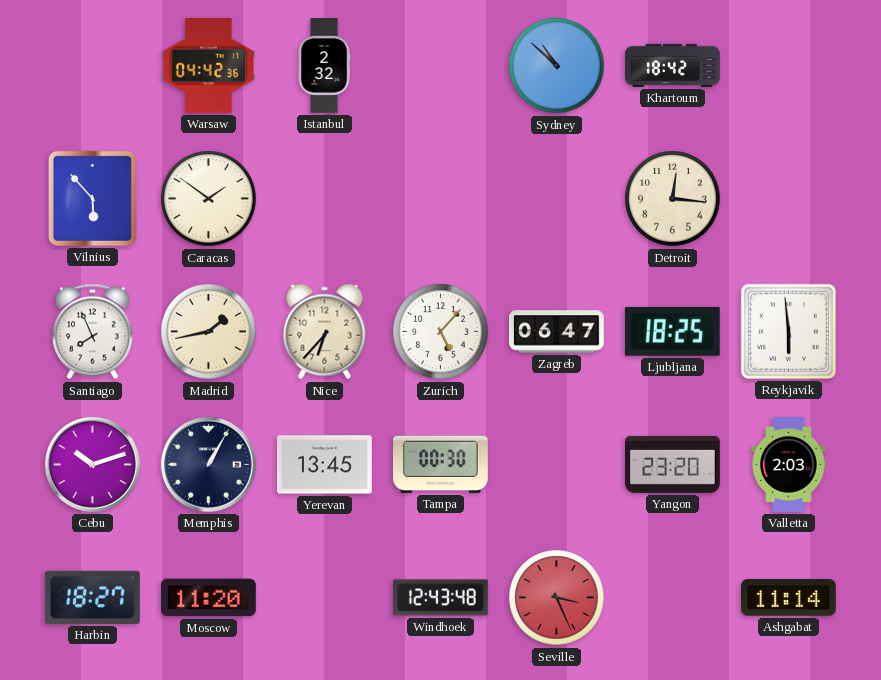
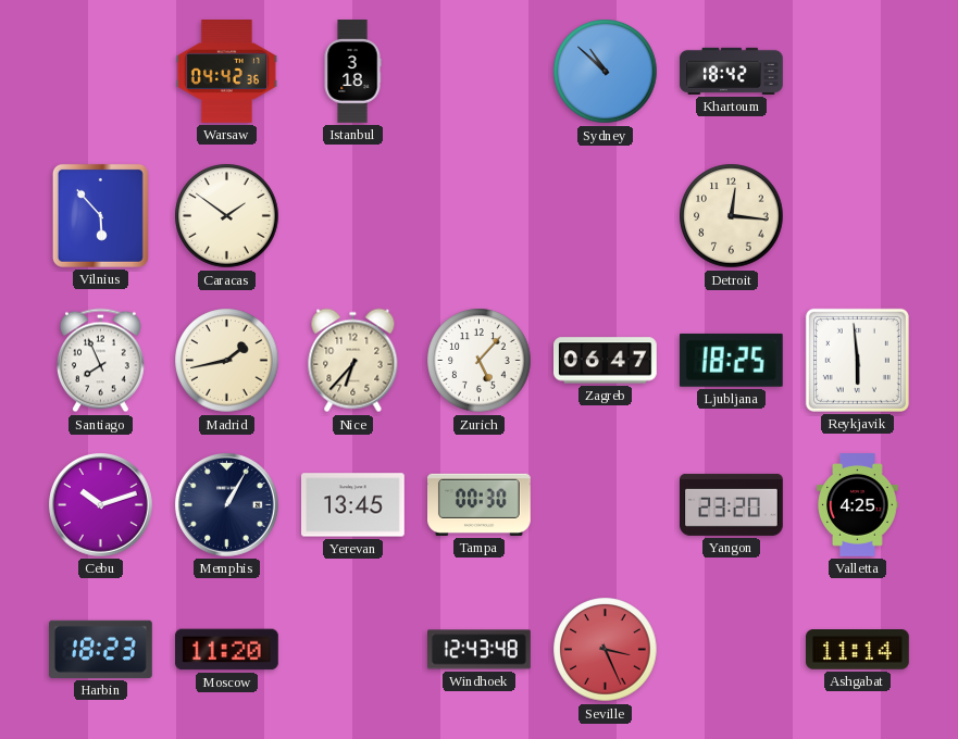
Istanbul: 2:32 -> 3:18 (352, 72)
Valletta: 2:03 -> 4:25 (858, 505)
Harbin: 18:27 -> 18:23 (101, 649)
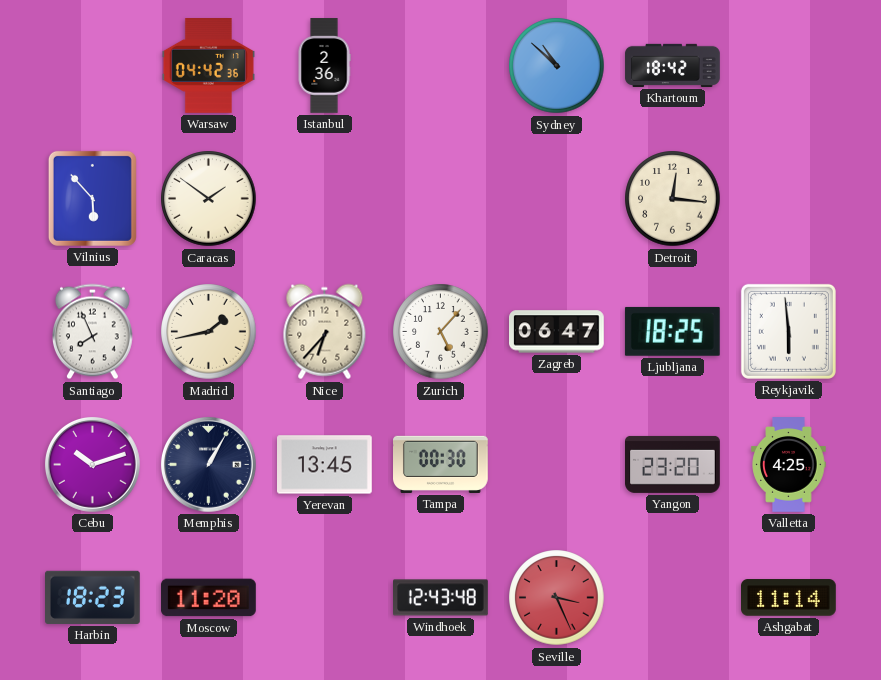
Istanbul: 3:18 -> 2:36 (324, 66)
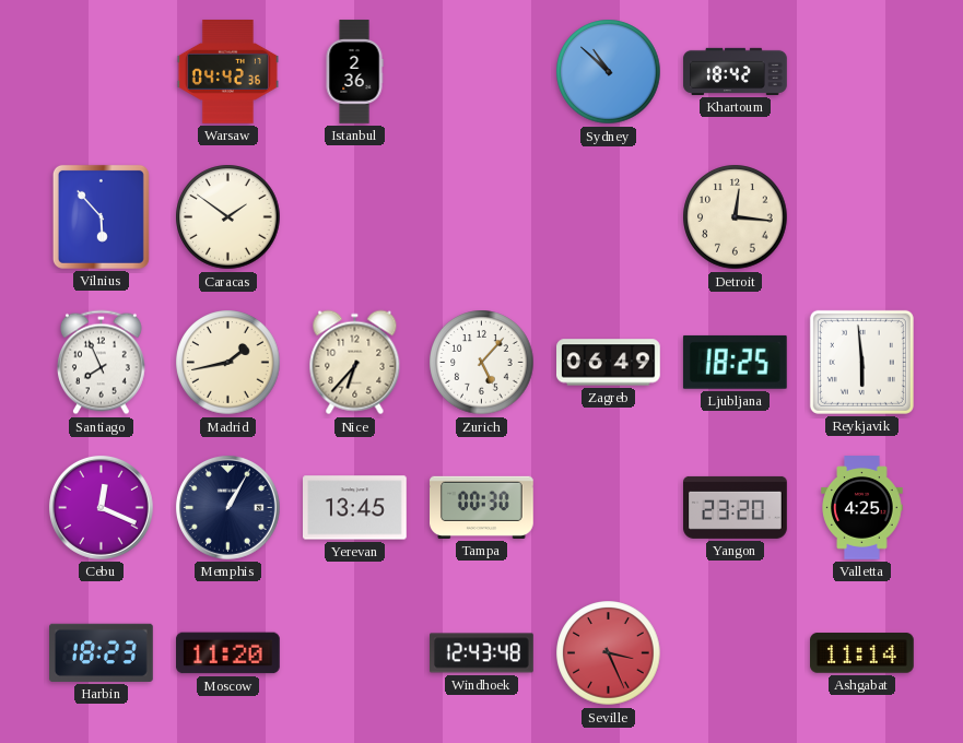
Zagreb: 06:47 -> 06:49 (609, 363)
Cebu: 10:12 -> 12:19 (101, 507)
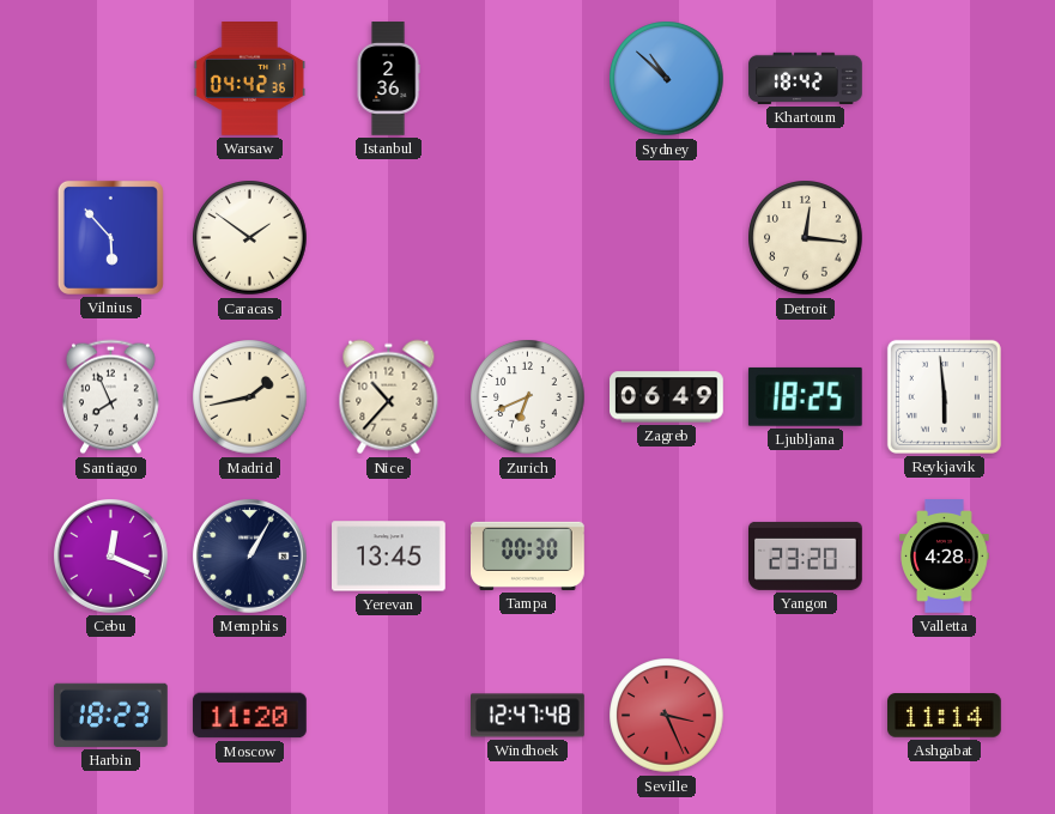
Nice: 6:37 -> 10:37 (389, 397)
Zurich: 5:07 -> 6:41 (528, 397)
Valletta: 4:25 -> 4:28 (945, 557)
Windhoek: 12:43 -> 12:47 (528, 716)
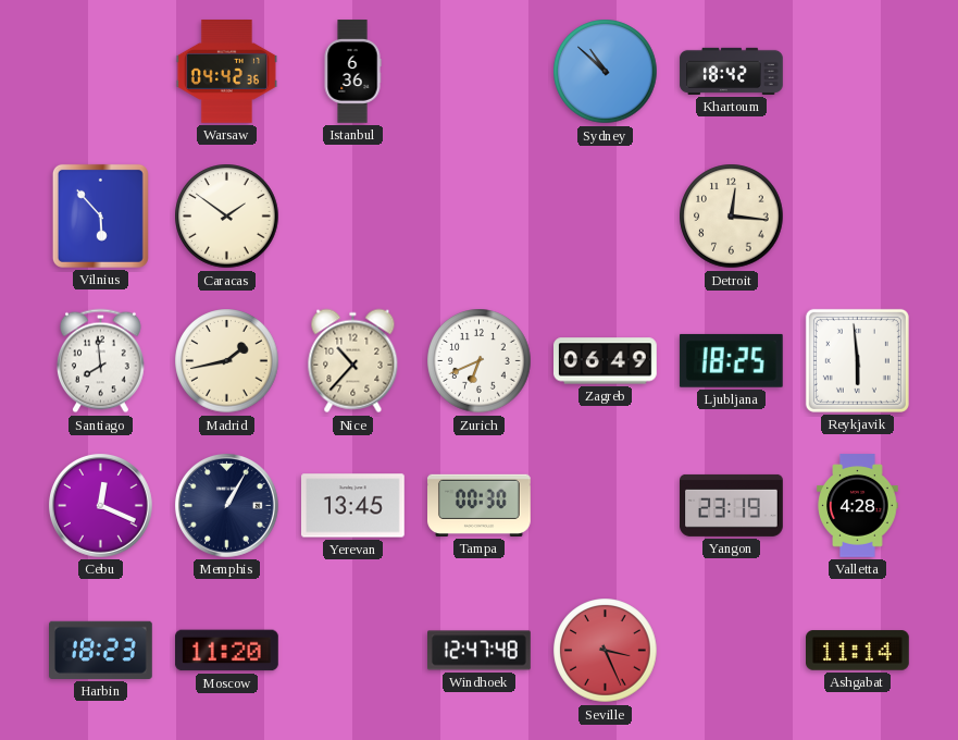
Istanbul: 2:36 -> 6:36 (352, 72)
Santiago: 7:56 -> 7:59 (100, 361)
Yangon: 23:20 -> 23:19 (732, 505)
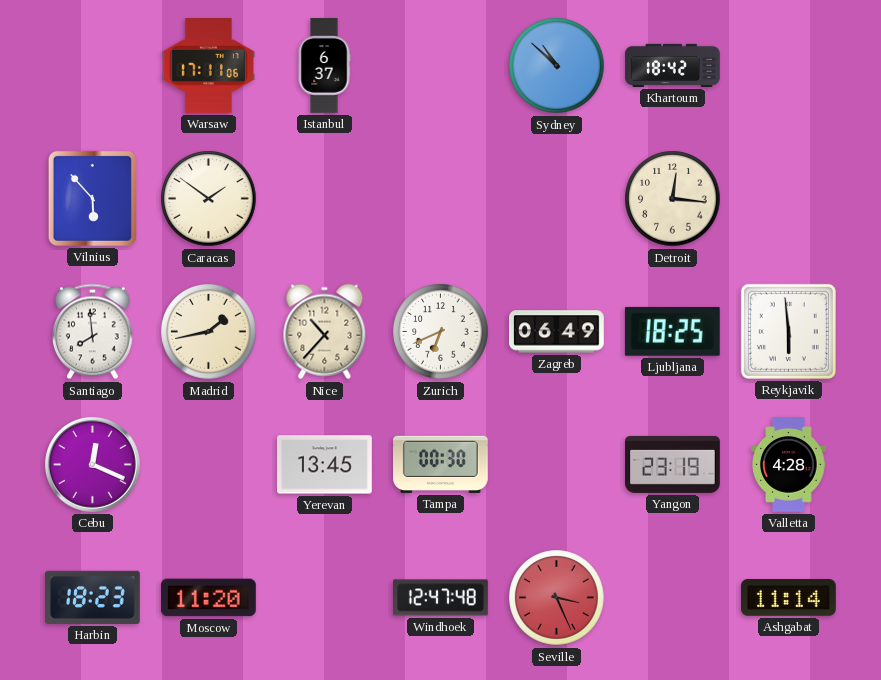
Warsaw: 04:42 -> 17:11 (208, 66)
Istanbul: 6:36 -> 6:37 (324, 66)
Memphis: 1:05 -> none (226, 505)
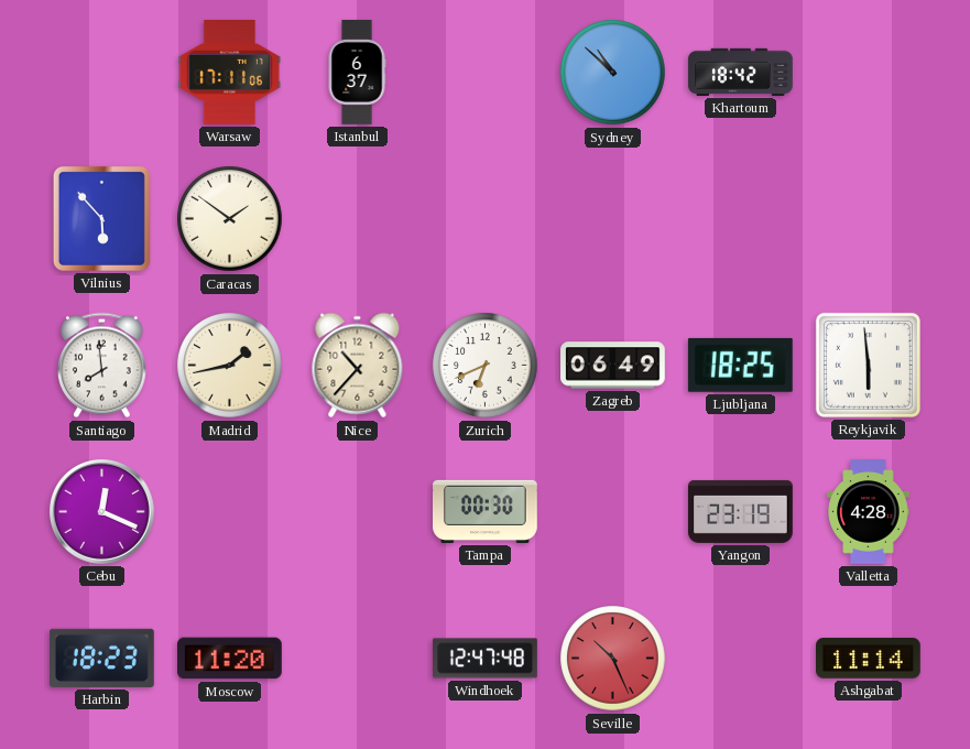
Detroit: 12:16 -> none (673, 199)
Yerevan: 13:45 -> none (325, 465)
Seville: 3:26 -> 10:26 (613, 659)
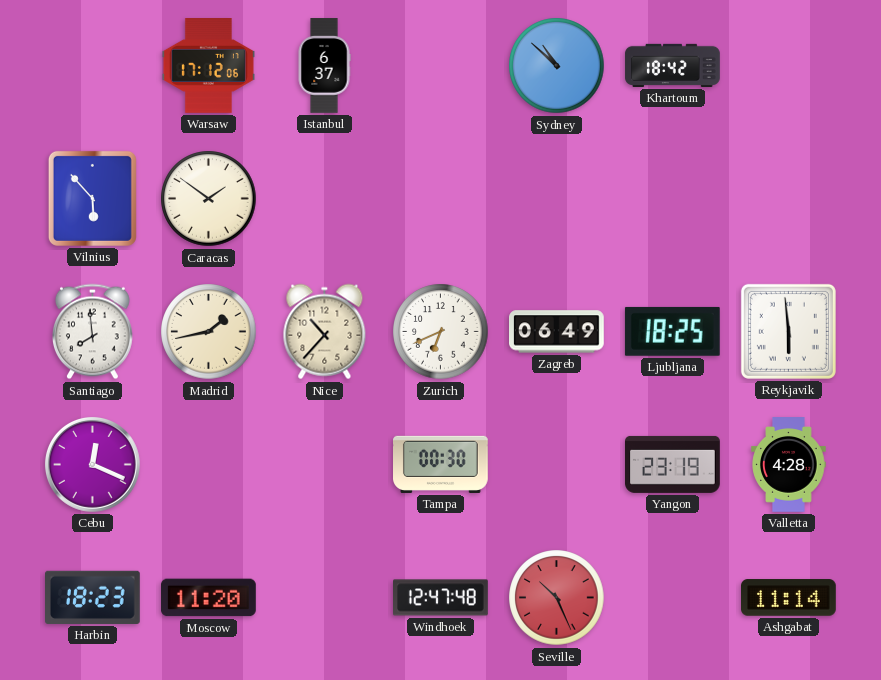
Warsaw: 17:11 -> 17:12 (208, 66)
